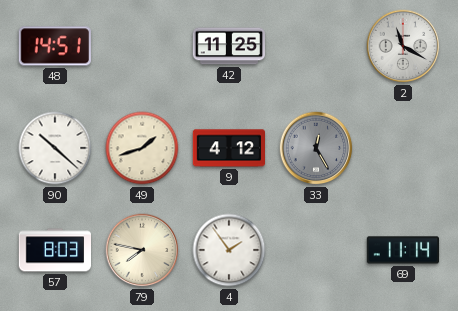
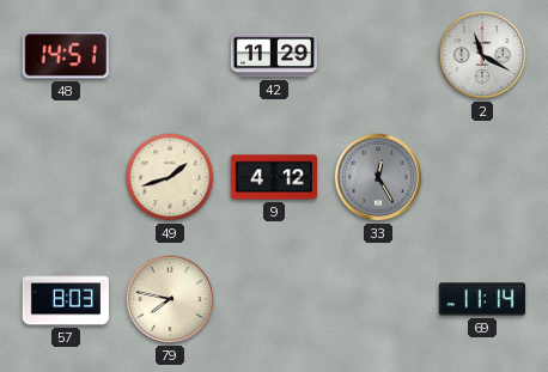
42: 11:25 -> 11:29 (273, 55)
90: 10:22 -> none (55, 148)
4: 1:54 -> none (229, 250)
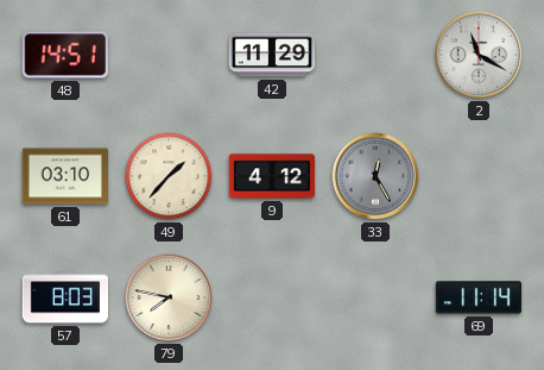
61: none -> 03:10 (64, 176)
49: 1:42 -> 1:37 (169, 176)
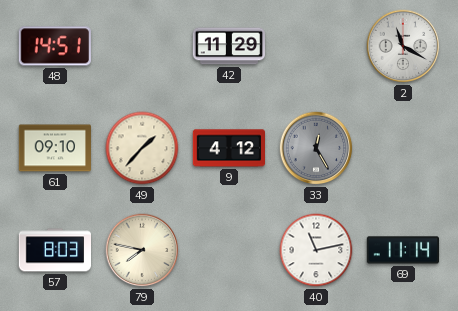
61: 03:10 -> 09:10 (54, 148)
40: none -> 11:13 (316, 250)
